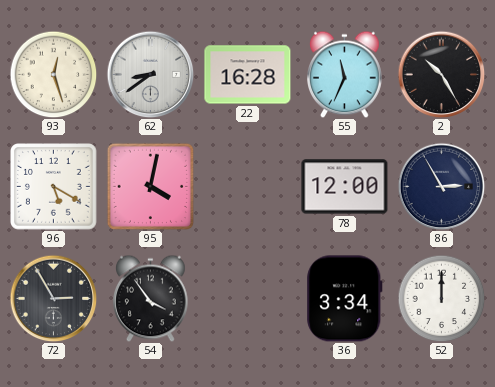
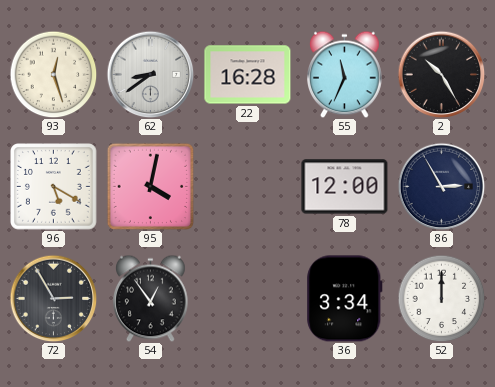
54: 3:54 -> 12:54 (151, 298)
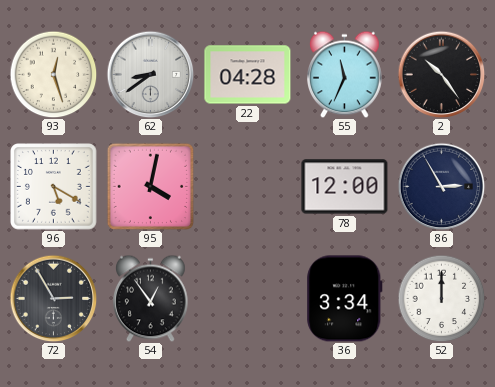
22: 16:28 -> 04:28 (248, 75)
2: 10:25 -> 10:24 (441, 74)
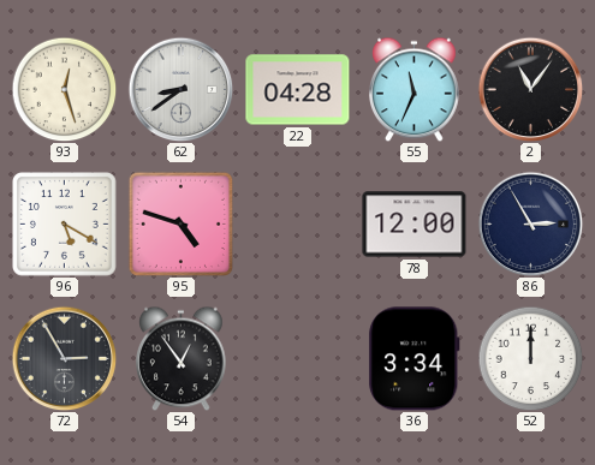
2: 10:24 -> 11:06 (530, 89)
95: 4:02 -> 4:48 (180, 223)
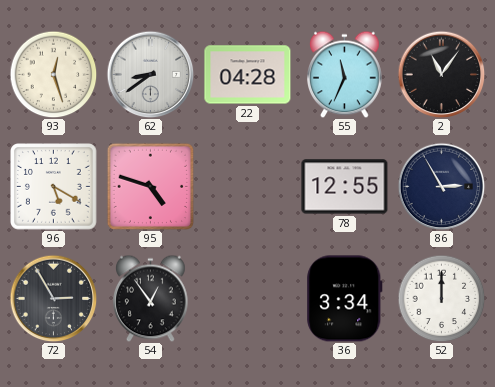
78: 12:00 -> 12:55 (345, 187)
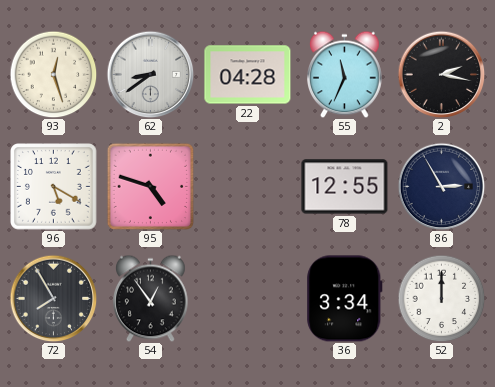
2: 11:06 -> 2:17 (441, 74)
72: 2:55 -> 7:55 (53, 298)
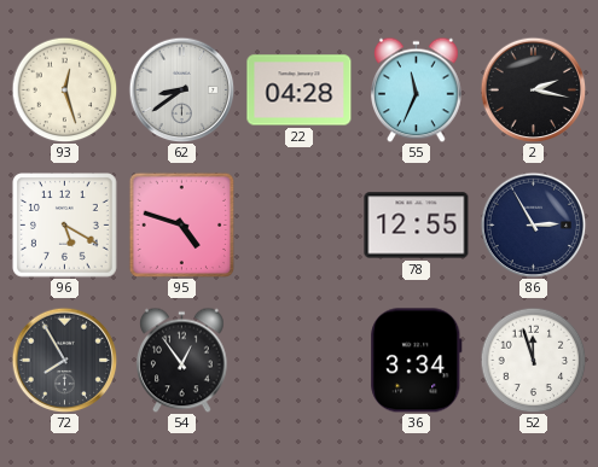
52: 12:00 -> 11:57 (533, 360)
